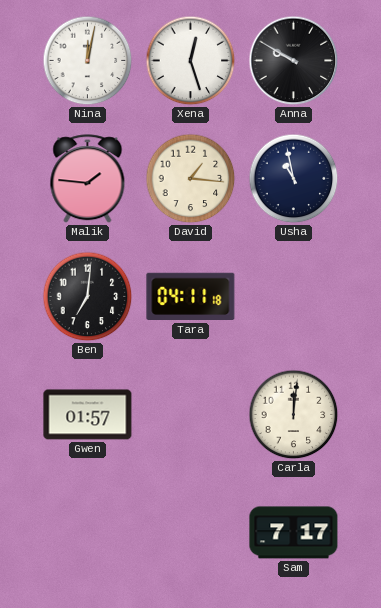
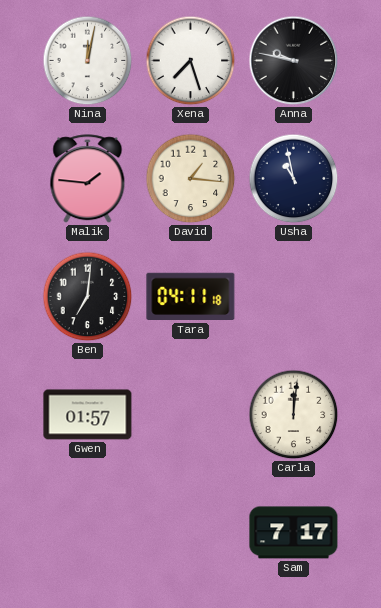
Xena: 12:27 -> 7:27 (191, 61)
Anna: 9:50 -> 9:47 (294, 61)
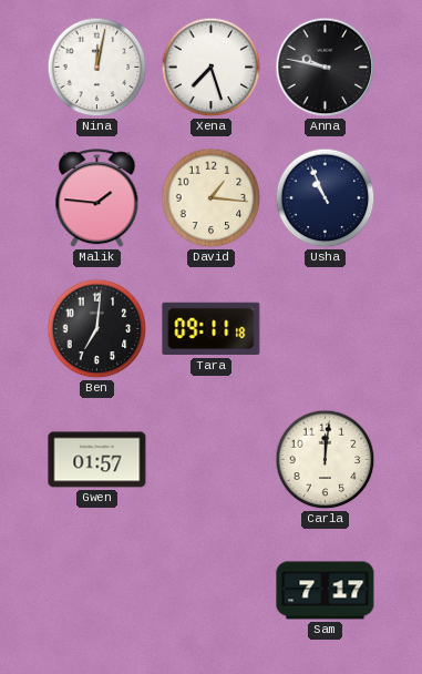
Usha: 10:58 -> 10:56 (326, 198)
Tara: 04:11 -> 09:11 (212, 329)
